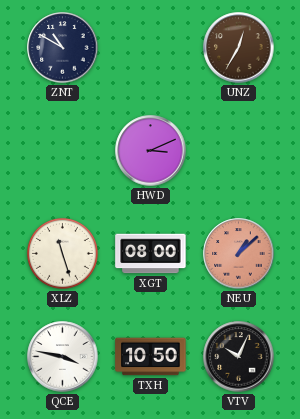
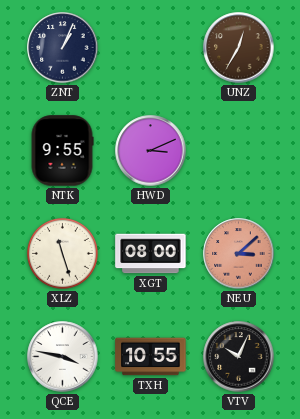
ZNT: 10:50 -> 1:04 (63, 48)
NTK: none -> 9:55 (62, 151)
NEU: 1:08 -> 3:08 (239, 254)
TXH: 10:50 -> 10:55 (151, 357)
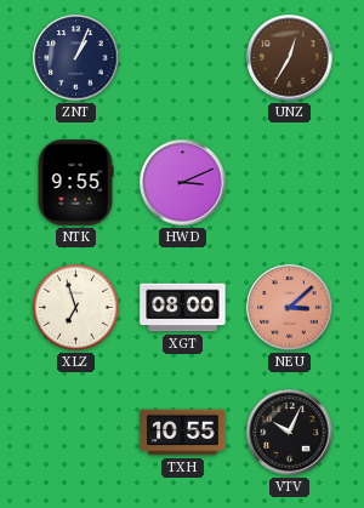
XLZ: 11:27 -> 6:57 (75, 307)
QCE: 3:47 -> none (63, 357)
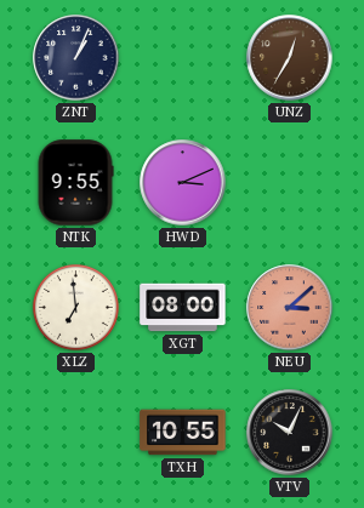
XLZ: 6:57 -> 6:59 (75, 307)
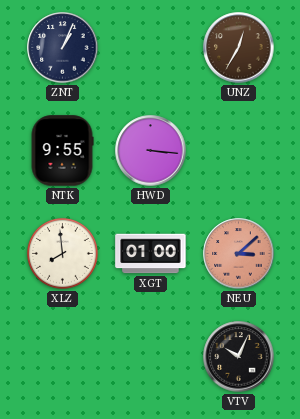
HWD: 3:11 -> 3:16 (151, 151)
XLZ: 6:59 -> 7:59 (62, 253)
XGT: 08:00 -> 01:00 (151, 254)
TXH: 10:55 -> none (183, 433)
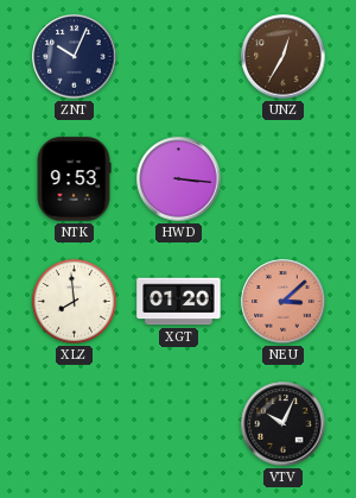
ZNT: 1:04 -> 10:04 (75, 57)
NTK: 9:55 -> 9:53 (74, 179)
XGT: 01:00 -> 01:20 (179, 302)
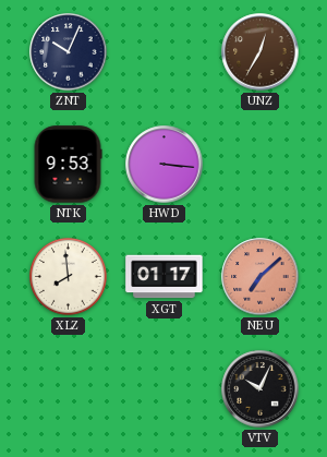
XGT: 01:20 -> 01:17 (165, 277)
NEU: 3:08 -> 7:08 (261, 277)
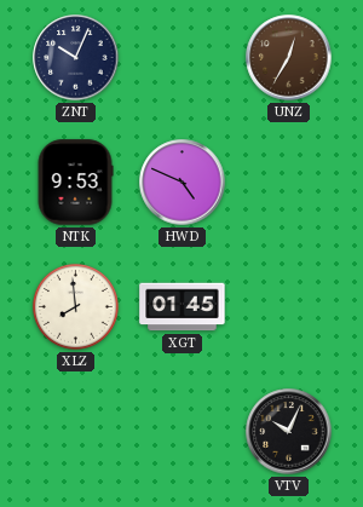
HWD: 3:16 -> 4:49 (183, 183)
XGT: 01:17 -> 01:45 (183, 307)
NEU: 7:08 -> none (261, 277)
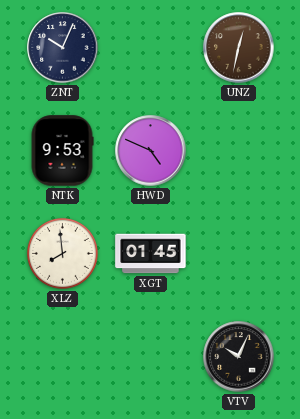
UNZ: 12:35 -> 12:32 (239, 48)
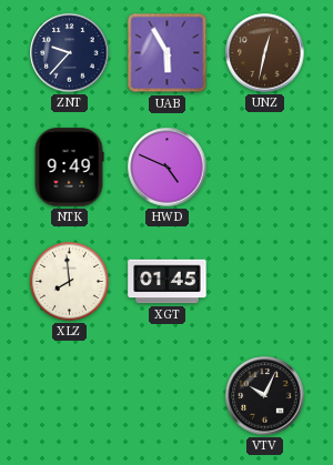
ZNT: 10:04 -> 9:37 (70, 53)
UAB: none -> 5:55 (168, 53)
NTK: 9:53 -> 9:49 (69, 168)
